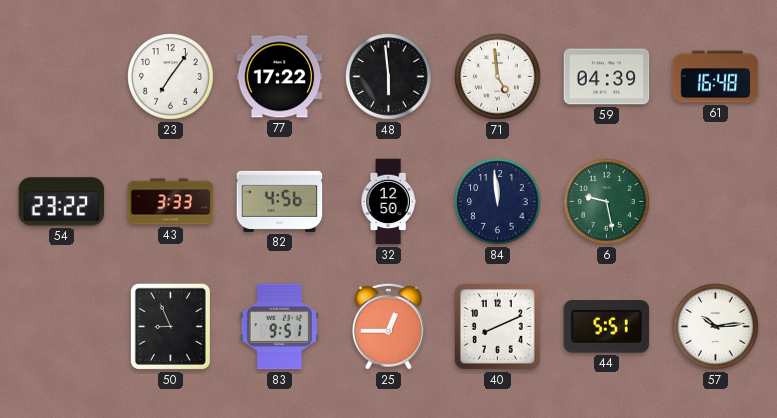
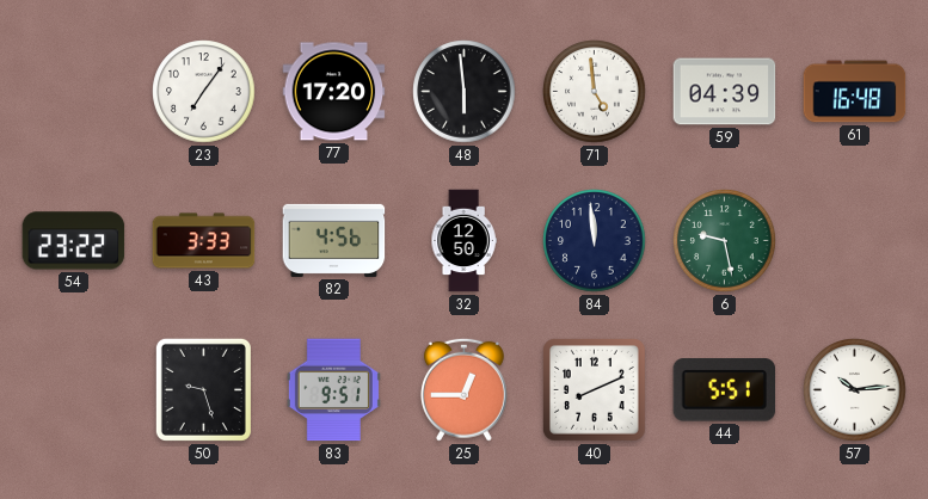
77: 17:22 -> 17:20 (334, 92)
50: 8:56 -> 9:27 (203, 389)
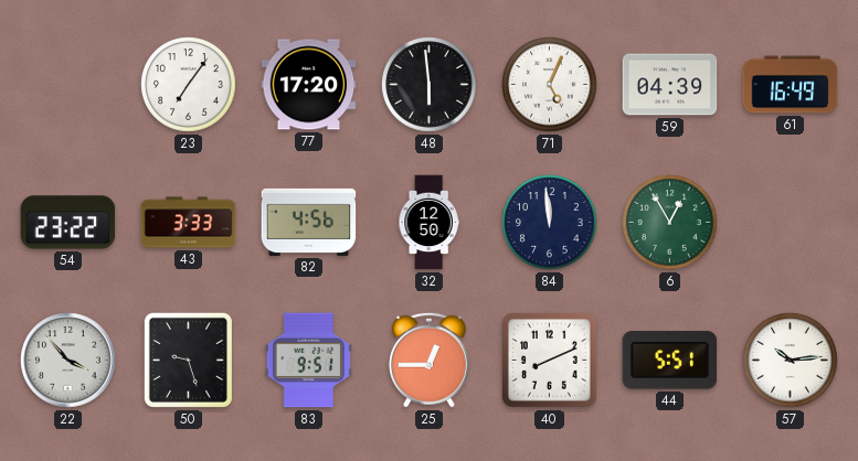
71: 4:59 -> 5:04 (550, 85)
61: 16:48 -> 16:49 (791, 85)
6: 9:28 -> 12:55 (670, 223)
22: none -> 3:53 (68, 361)
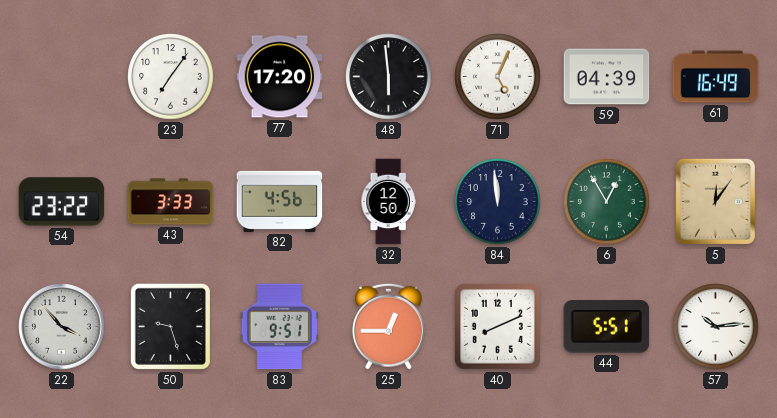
5: none -> 12:06 (715, 201)
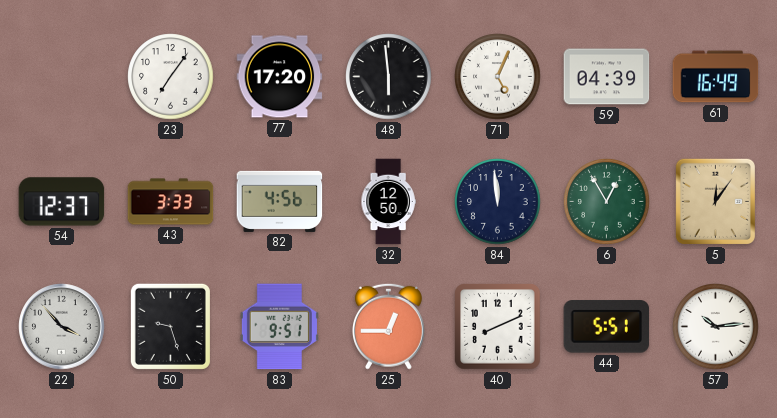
54: 23:22 -> 12:37 (62, 202)
